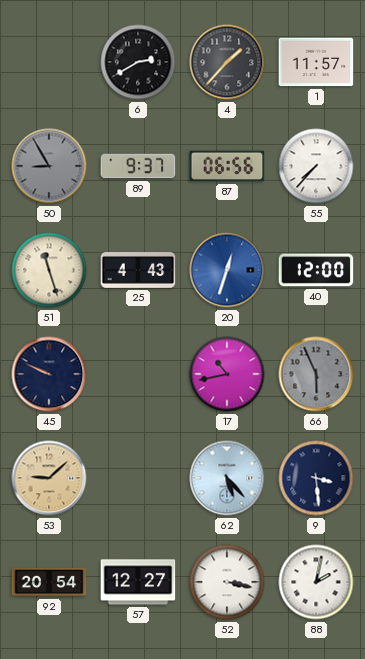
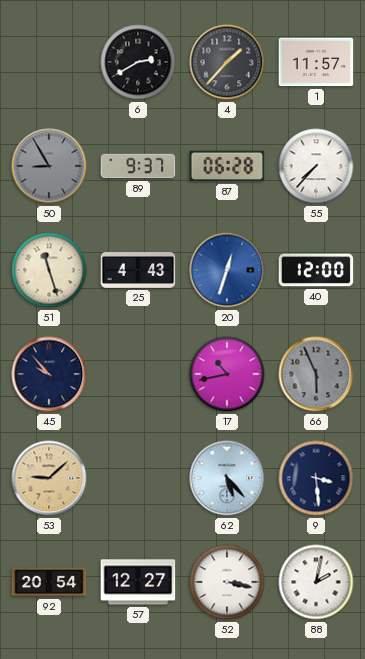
87: 06:56 -> 06:28 (227, 166)
45: 9:49 -> 9:53 (49, 374)
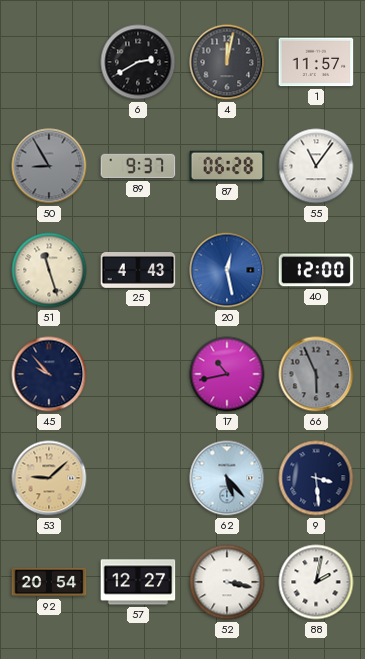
4: 1:37 -> 12:02 (227, 62)
55: 7:37 -> 11:06 (316, 166)
20: 12:33 -> 12:28 (227, 270)
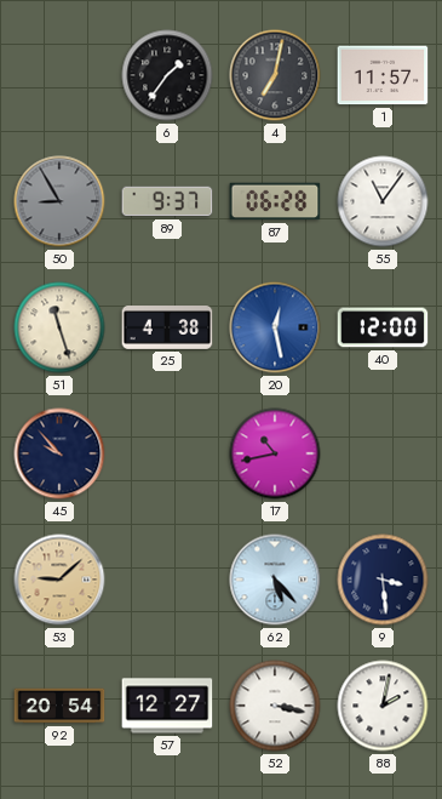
6: 2:40 -> 1:36 (167, 75)
4: 12:02 -> 7:02 (275, 75)
25: 4:43 -> 4:38 (167, 329)
66: 5:56 -> none (316, 374)
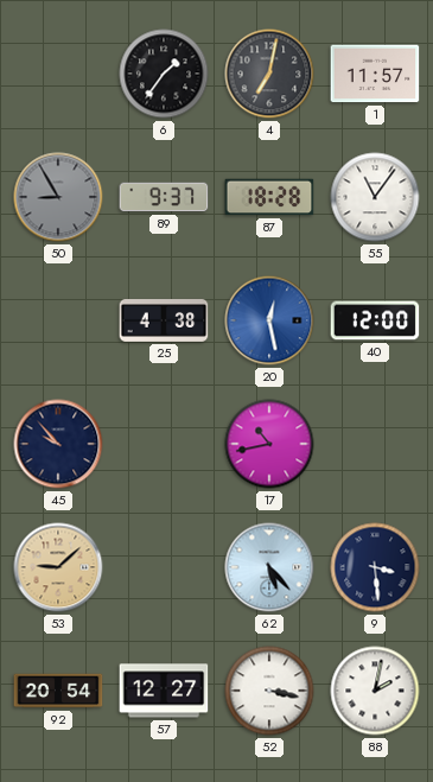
87: 06:28 -> 18:28 (269, 197)
51: 11:27 -> none (59, 327)
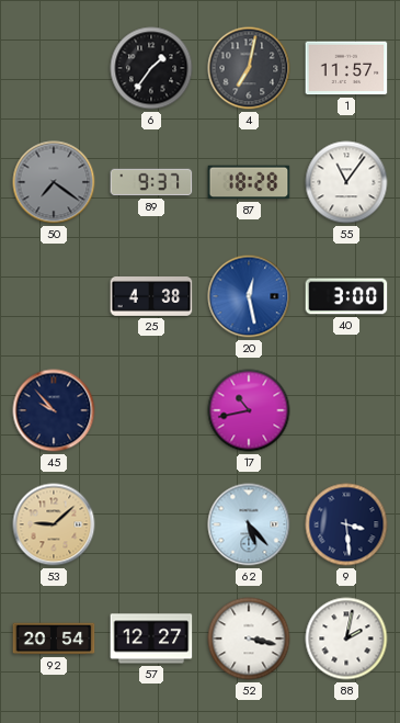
50: 8:55 -> 7:21 (54, 182)
40: 12:00 -> 3:00 (346, 296)
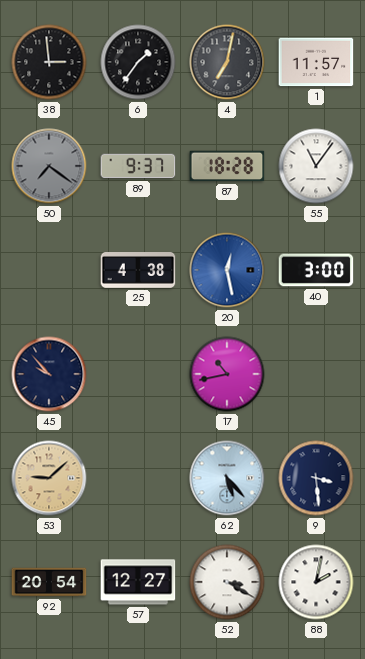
38: none -> 2:59 (49, 62)
52: 3:17 -> 3:20 (227, 582)
